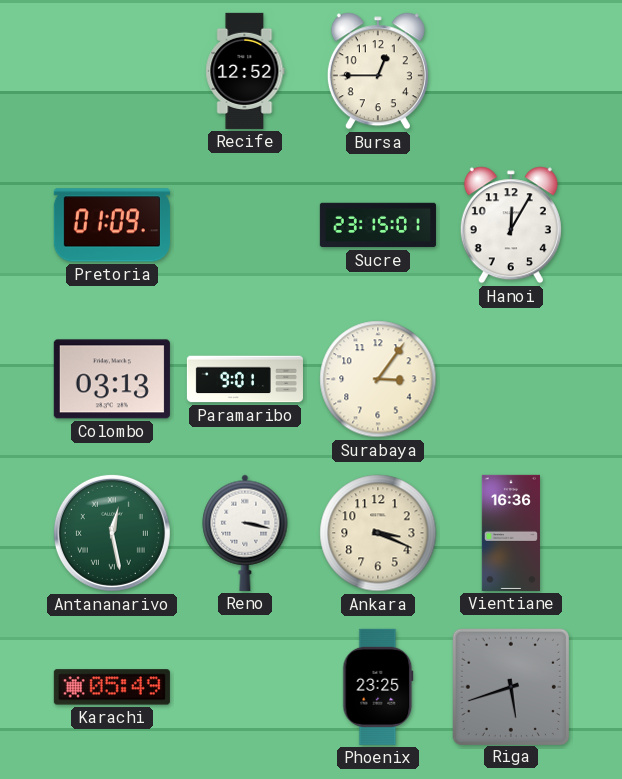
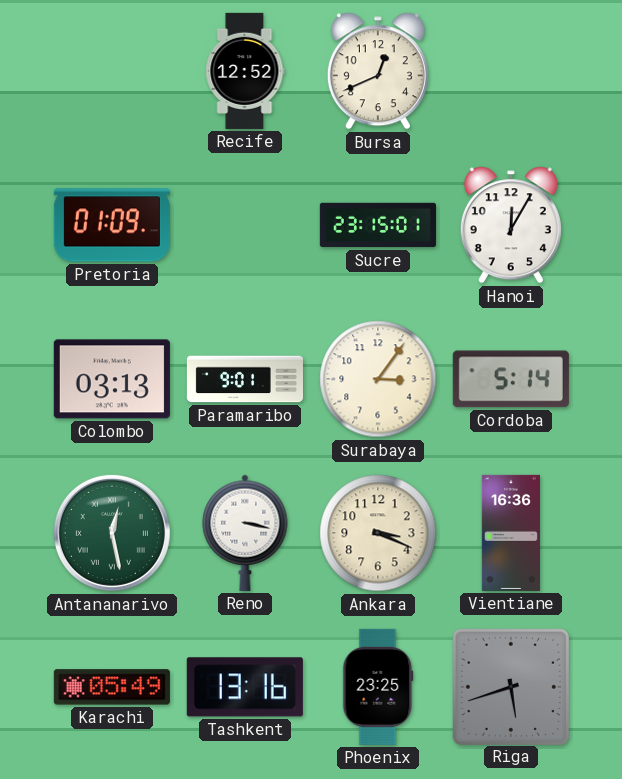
Bursa: 12:45 -> 12:41 (378, 71)
Cordoba: none -> 5:14 (511, 379)
Tashkent: none -> 13:16 (245, 687)
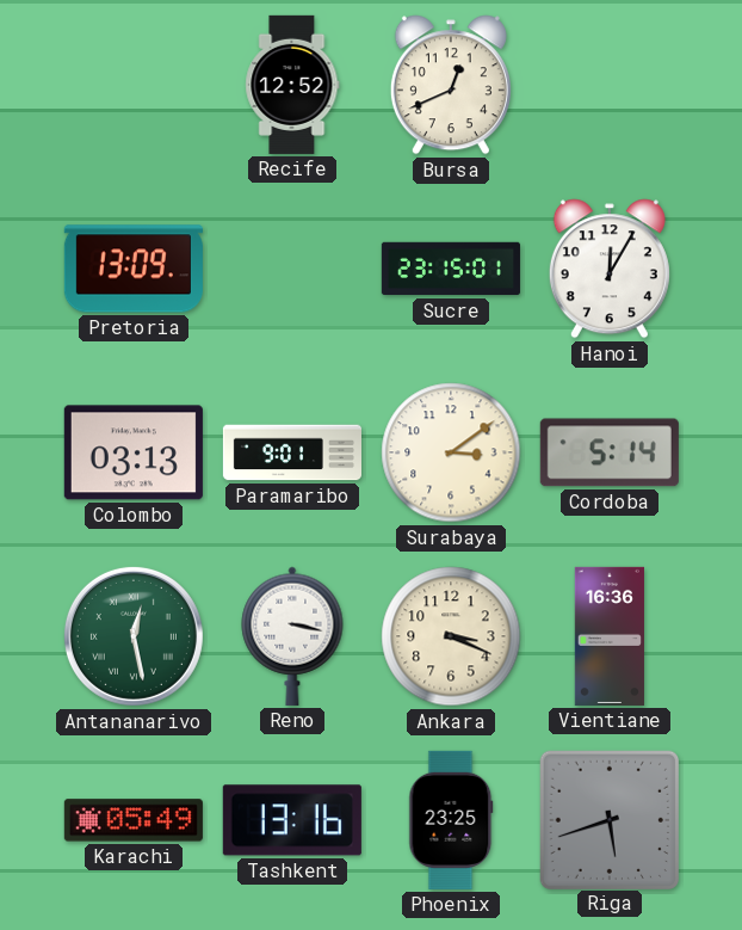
Pretoria: 01:09 -> 13:09 (134, 269)
Surabaya: 3:06 -> 3:09 (451, 452)
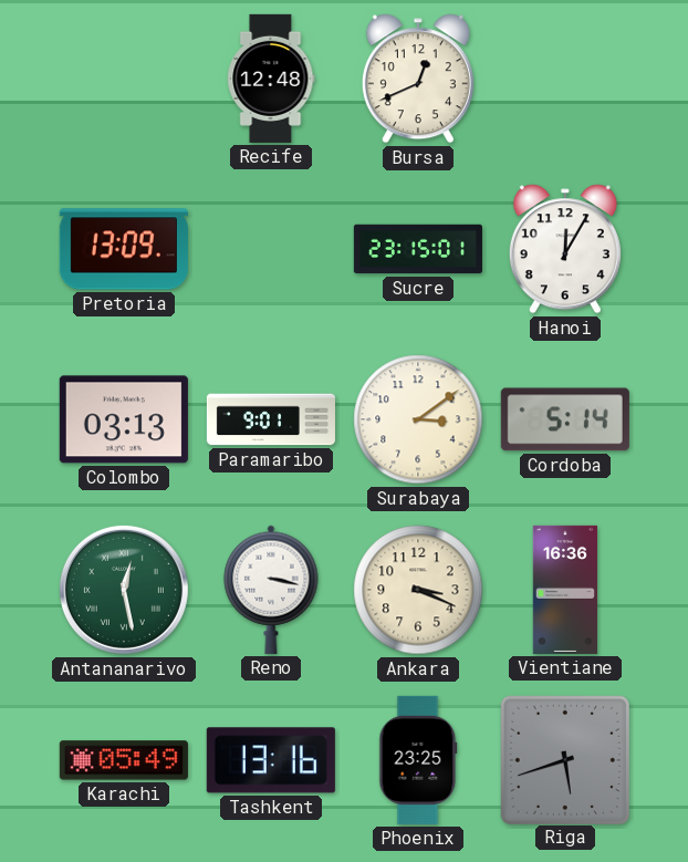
Recife: 12:52 -> 12:48 (271, 79)
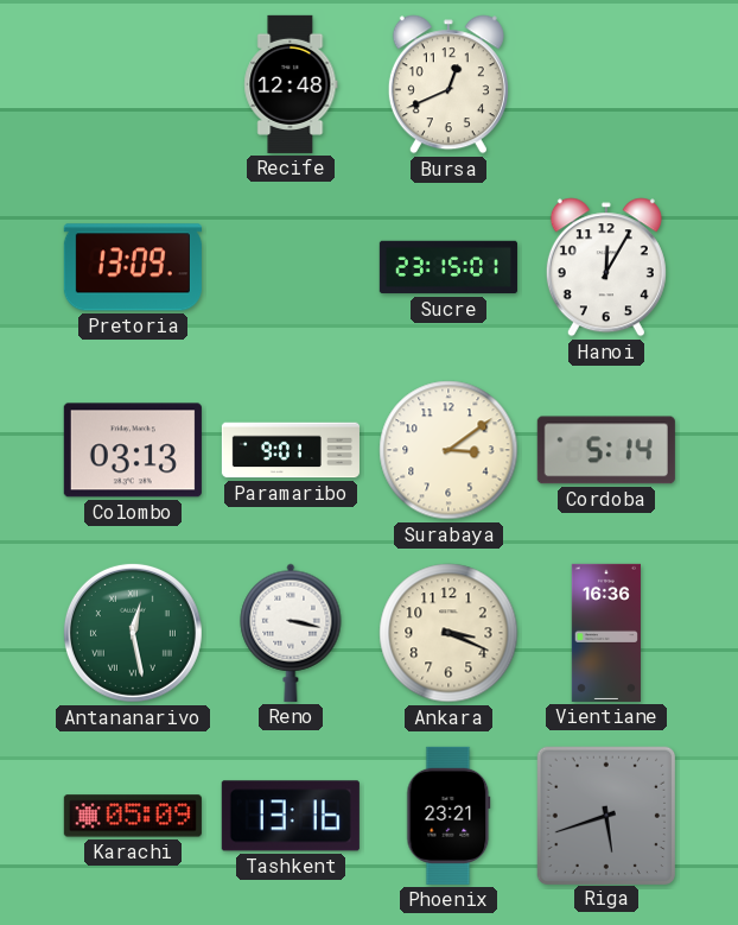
Karachi: 05:49 -> 05:09 (133, 816)
Phoenix: 23:25 -> 23:21 (448, 816)
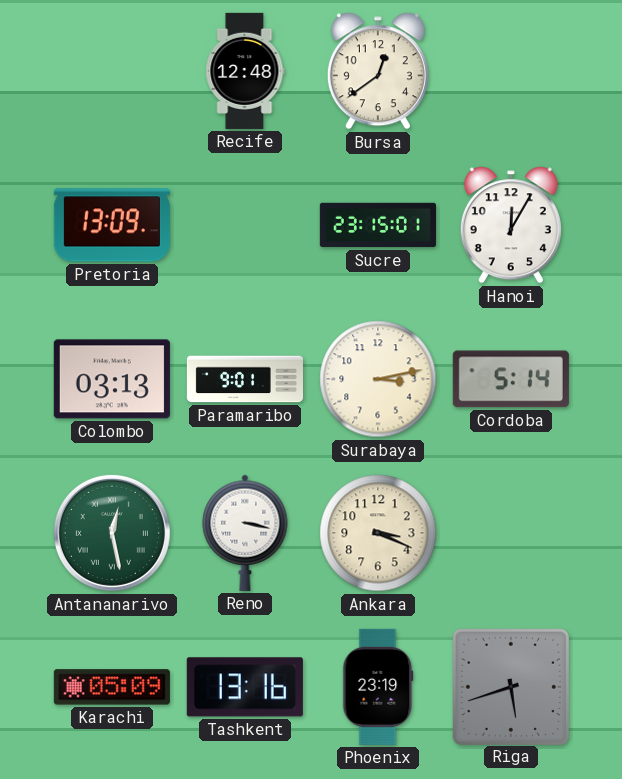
Bursa: 12:41 -> 12:39 (378, 71)
Surabaya: 3:09 -> 3:13 (378, 379)
Vientiane: 16:36 -> none (606, 633)
Phoenix: 23:21 -> 23:19 (378, 687)
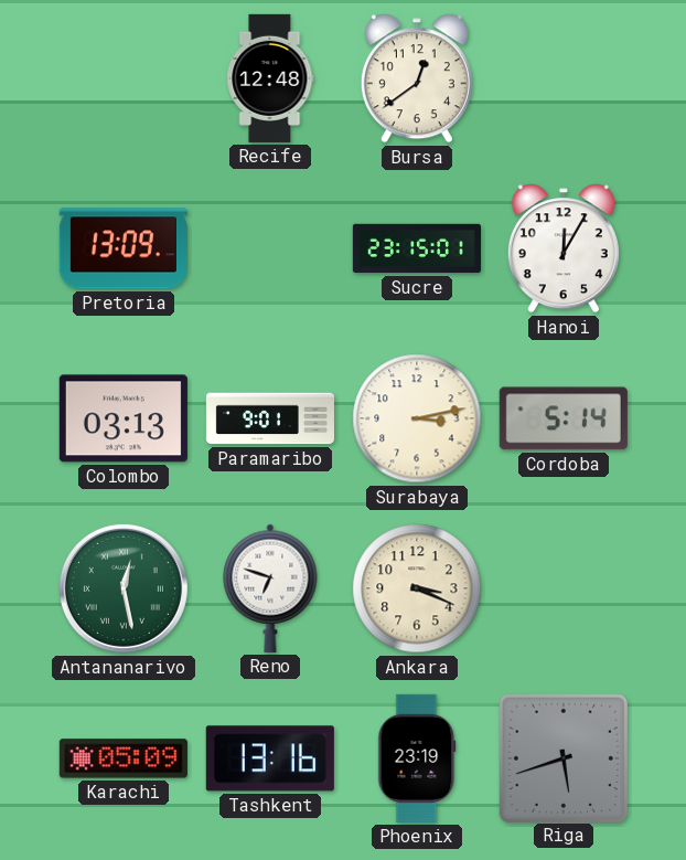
Reno: 3:17 -> 6:48 (270, 588)
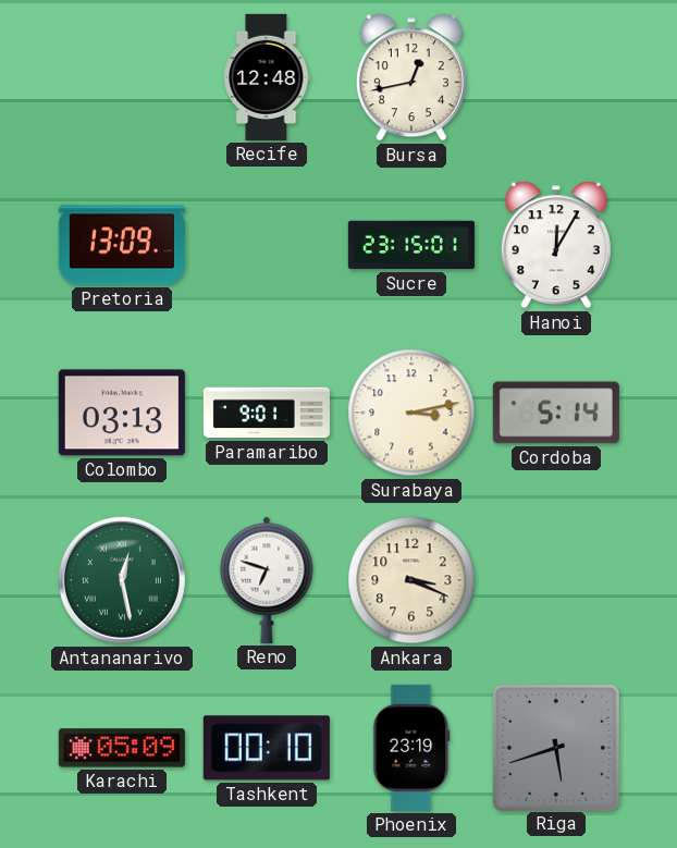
Bursa: 12:39 -> 12:43 (411, 77)
Tashkent: 13:16 -> 00:10 (267, 748)
